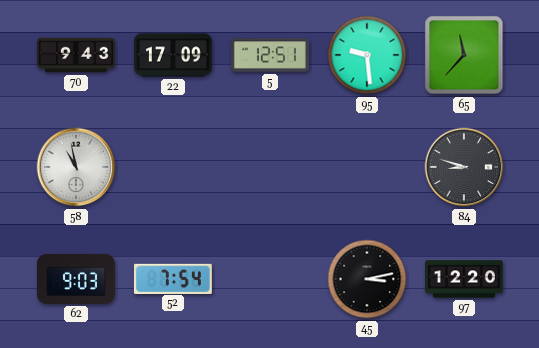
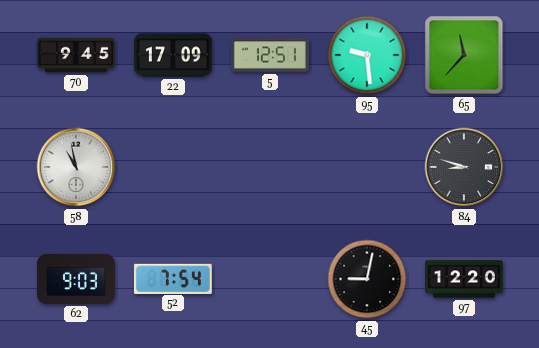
70: 9:43 -> 9:45 (77, 55)
45: 3:13 -> 9:02 (367, 279)
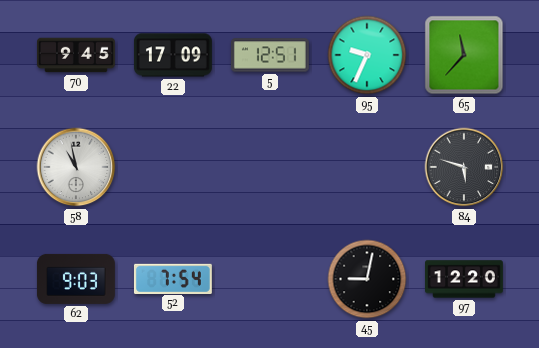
95: 9:29 -> 9:34 (367, 55)
84: 8:48 -> 5:48 (464, 167)
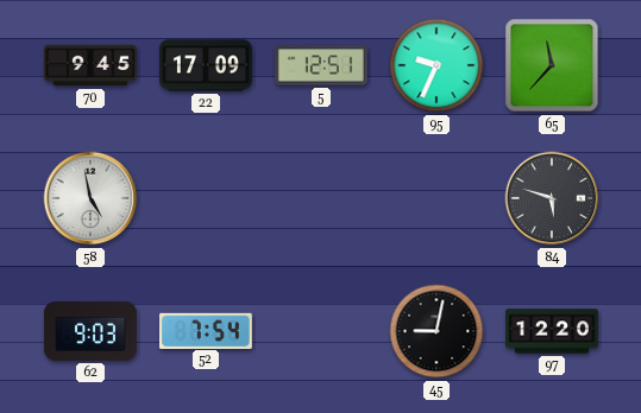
58: 10:58 -> 4:58 (90, 198)
